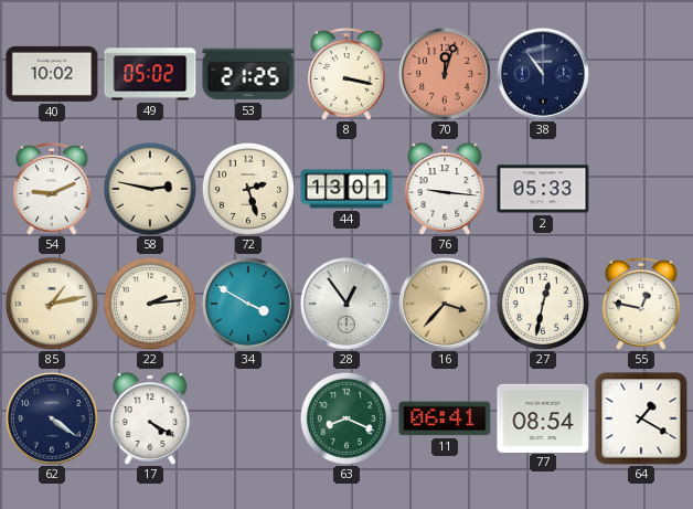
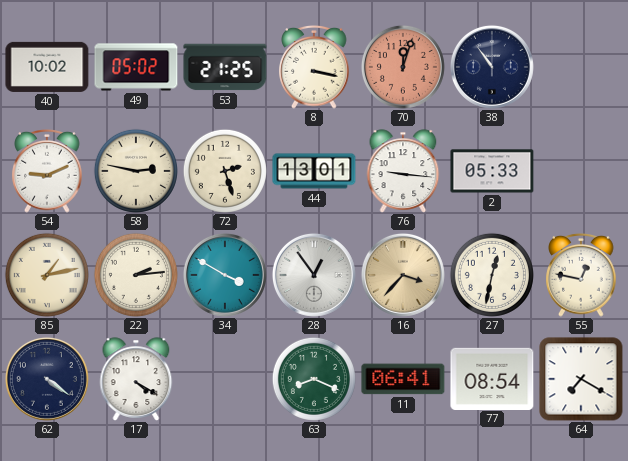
64: 1:20 -> 7:20 (581, 379)
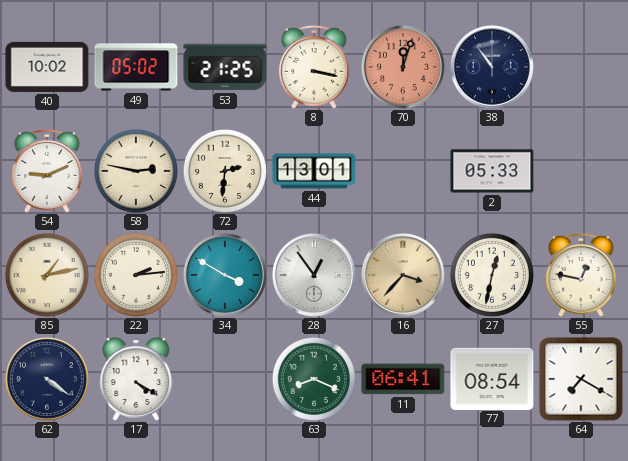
72: 2:27 -> 2:31 (225, 171)
76: 9:16 -> none (403, 171)
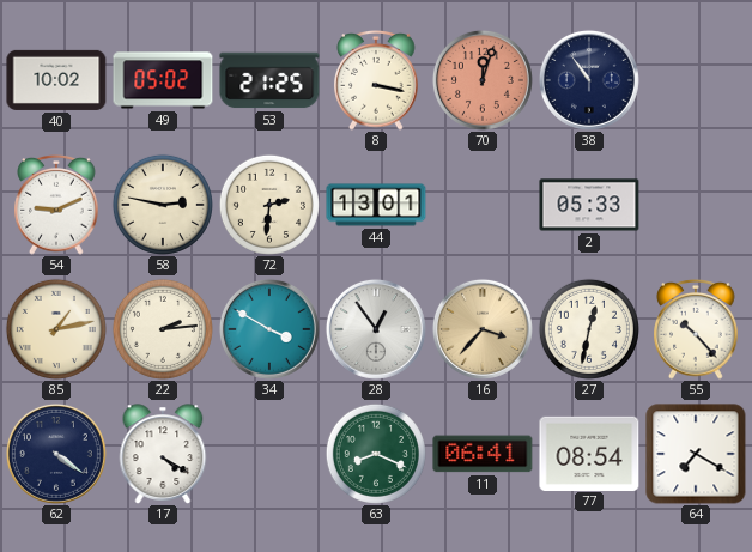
55: 12:47 -> 10:23 (696, 330)
